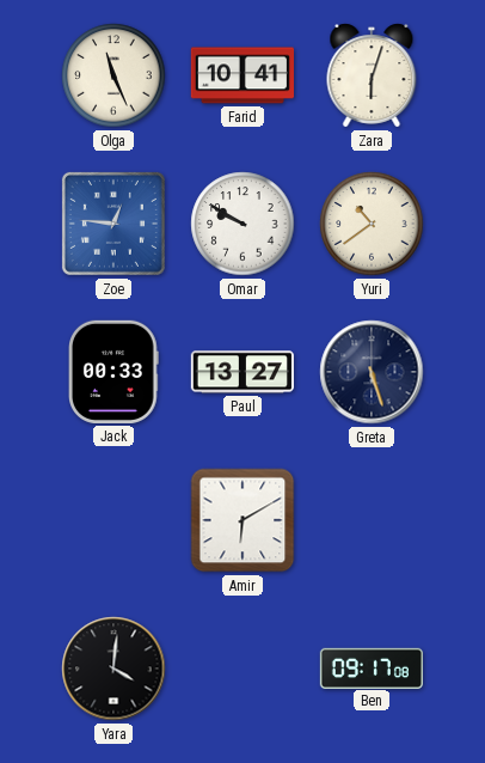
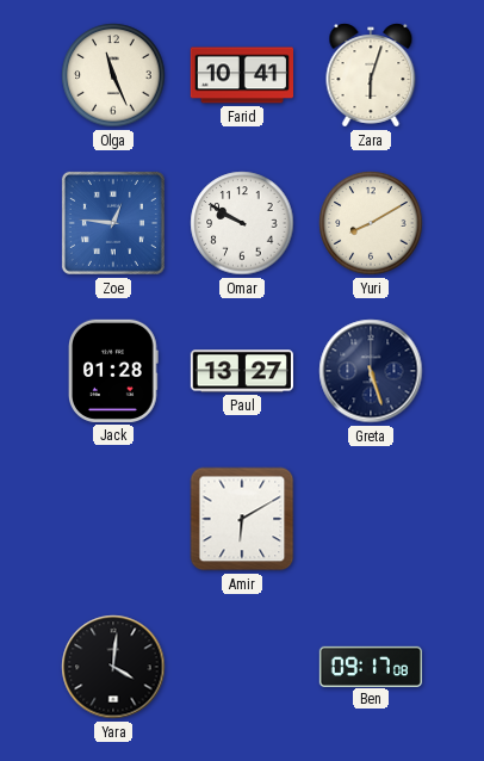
Yuri: 10:39 -> 8:10 (371, 223)
Jack: 00:33 -> 01:28 (114, 371)
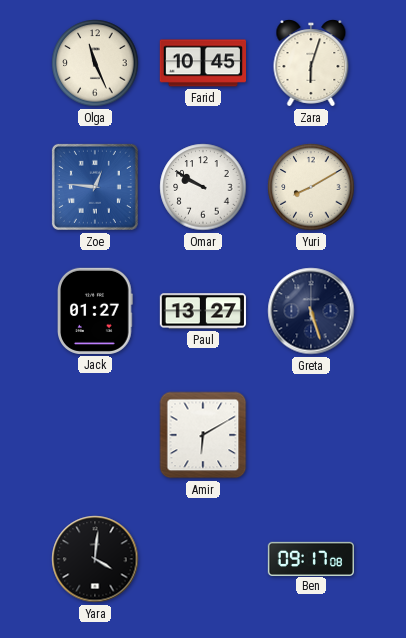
Farid: 10:41 -> 10:45 (202, 63)
Jack: 01:28 -> 01:27 (96, 311)
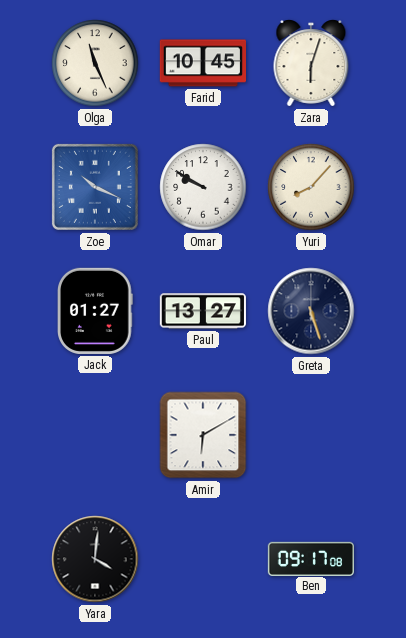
Zoe: 12:46 -> 10:19 (95, 187)
Yuri: 8:10 -> 8:07 (311, 187)
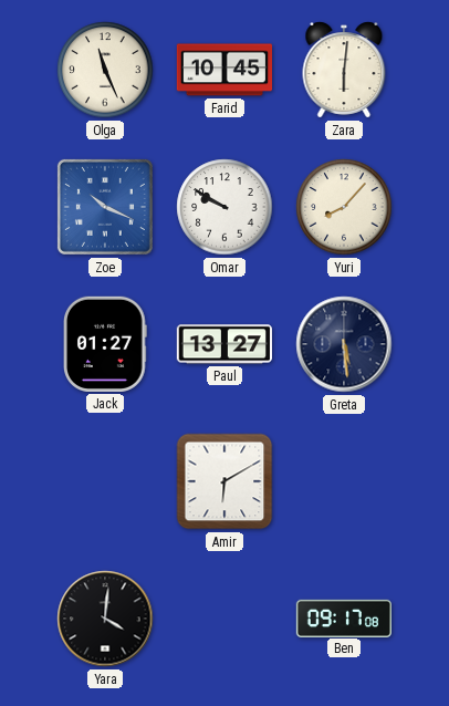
Zara: 6:03 -> 6:01 (344, 70)
Greta: 5:27 -> 5:29 (344, 344)
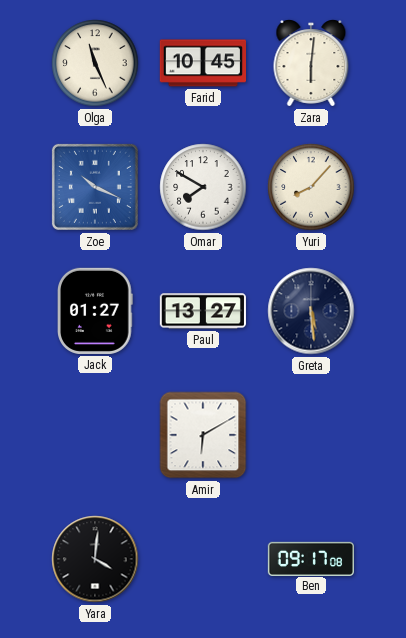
Omar: 9:50 -> 7:50 (203, 187)
